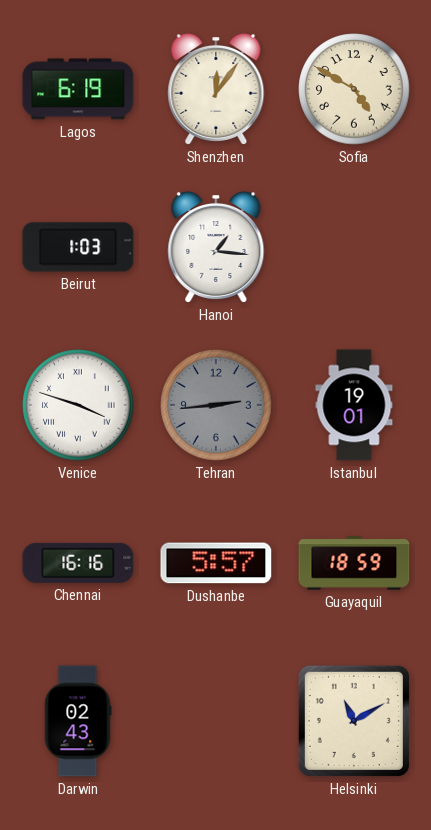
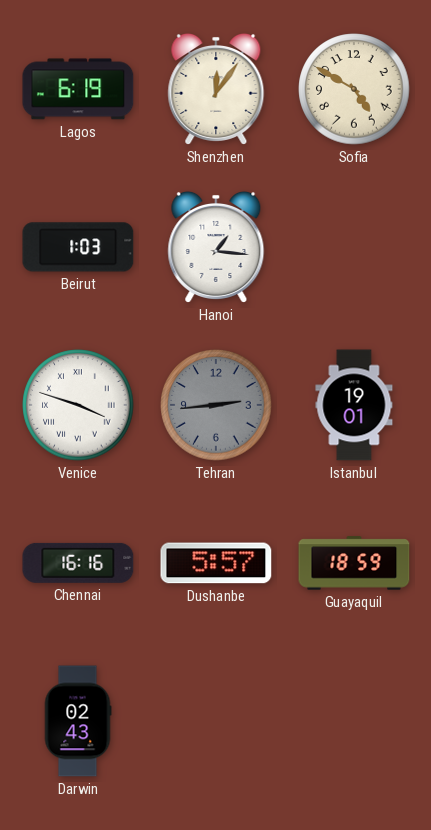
Helsinki: 11:10 -> none (354, 721)
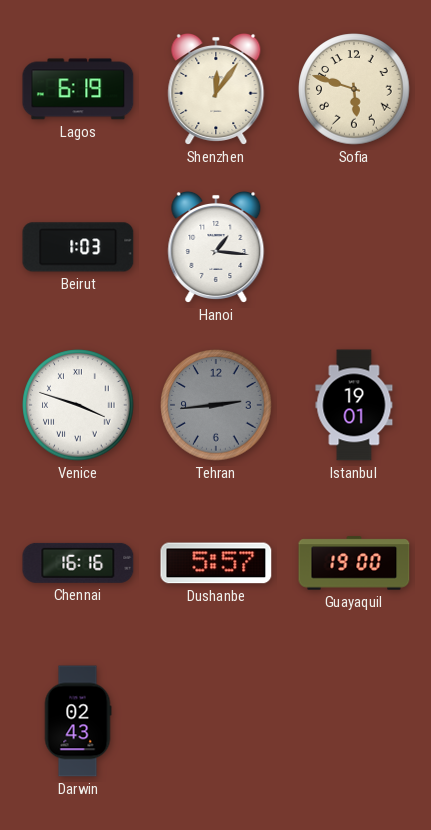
Sofia: 4:50 -> 5:48 (354, 89)
Guayaquil: 18:59 -> 19:00 (354, 563)
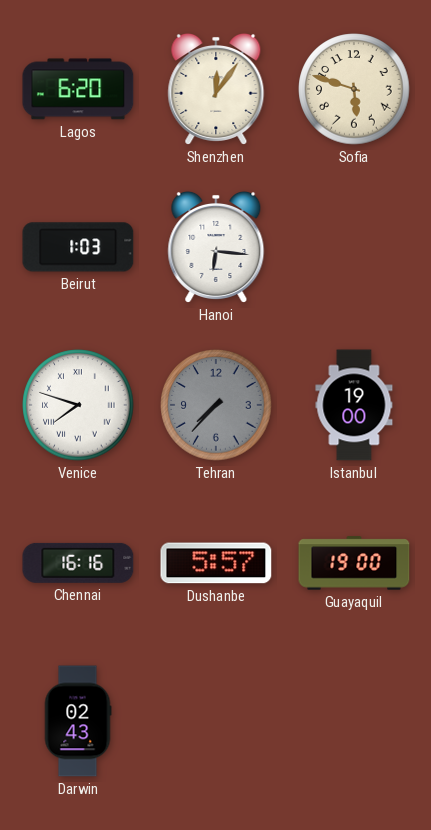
Lagos: 6:19 -> 6:20 (78, 89)
Hanoi: 1:16 -> 6:16 (216, 247)
Venice: 3:48 -> 7:48 (78, 405)
Tehran: 2:44 -> 7:37 (216, 405)
Istanbul: 19:01 -> 19:00 (354, 405)
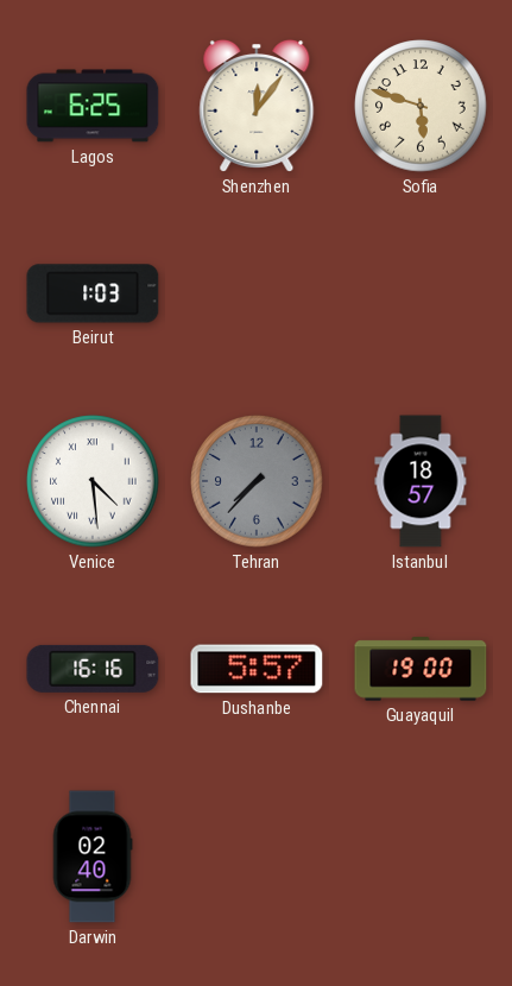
Lagos: 6:20 -> 6:25 (93, 106)
Hanoi: 6:16 -> none (216, 247)
Venice: 7:48 -> 4:29 (93, 481)
Istanbul: 19:00 -> 18:57 (421, 481)
Darwin: 02:43 -> 02:40 (93, 857)
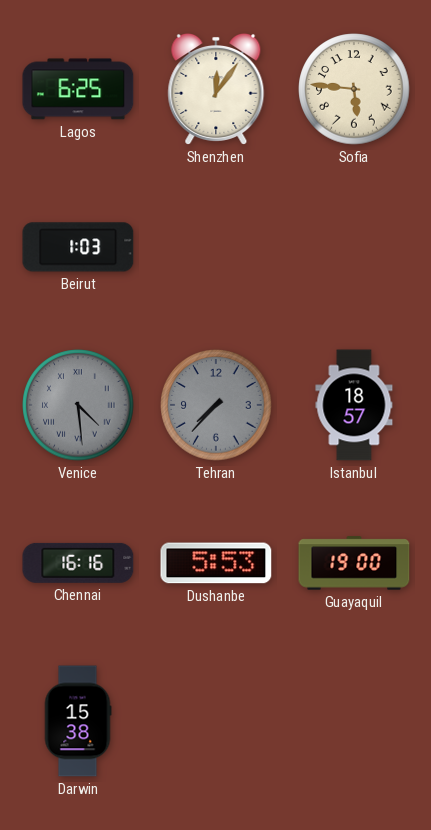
Sofia: 5:48 -> 5:46 (354, 89)
Venice dial: white -> grey (78, 405)
Dushanbe: 5:57 -> 5:53 (216, 563)
Darwin: 02:40 -> 15:38 (78, 721)
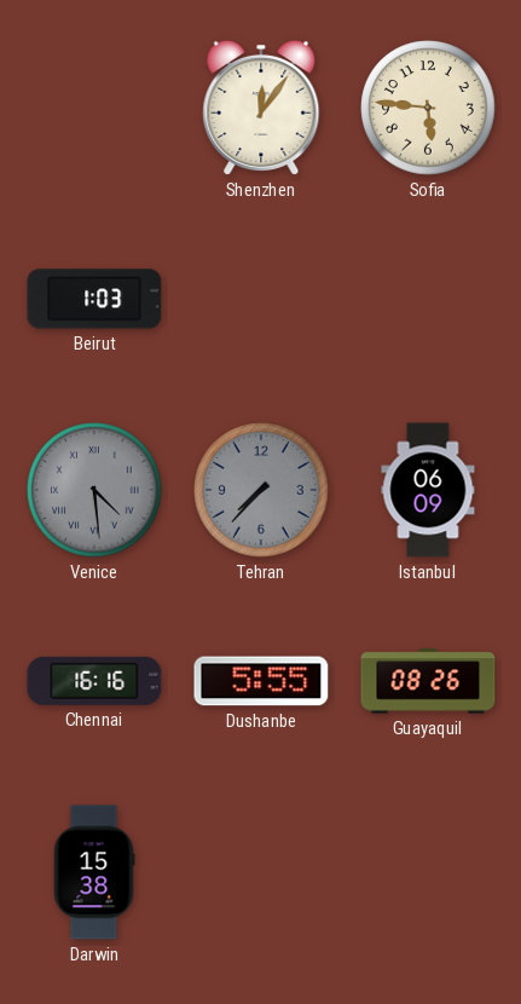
Lagos: 6:25 -> none (78, 89)
Istanbul: 18:57 -> 06:09 (428, 490)
Dushanbe: 5:53 -> 5:55 (261, 681)
Guayaquil: 19:00 -> 08:26 (428, 681)
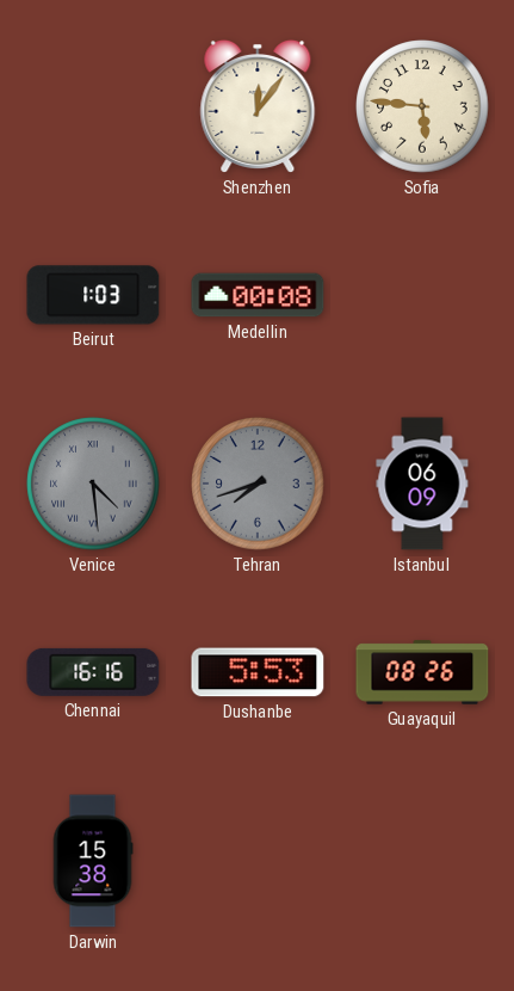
Medellin: none -> 00:08 (258, 295)
Tehran: 7:37 -> 7:42 (258, 484)
Dushanbe: 5:55 -> 5:53 (258, 672)
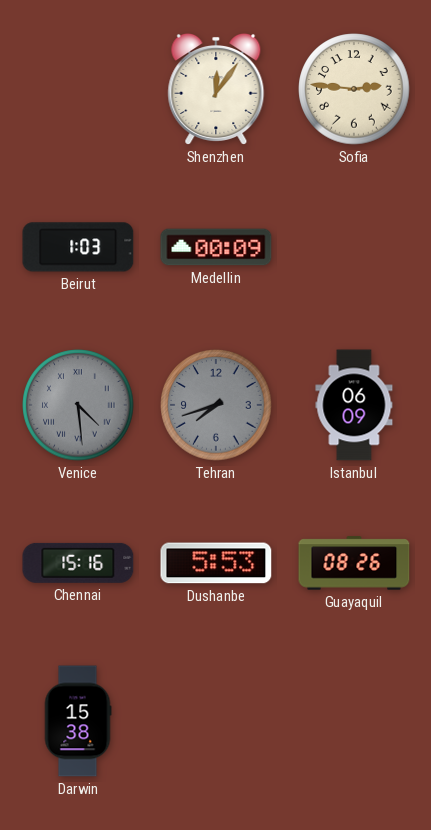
Sofia: 5:46 -> 2:46 (354, 89)
Medellin: 00:08 -> 00:09 (216, 247)
Chennai: 16:16 -> 15:16 (78, 563)
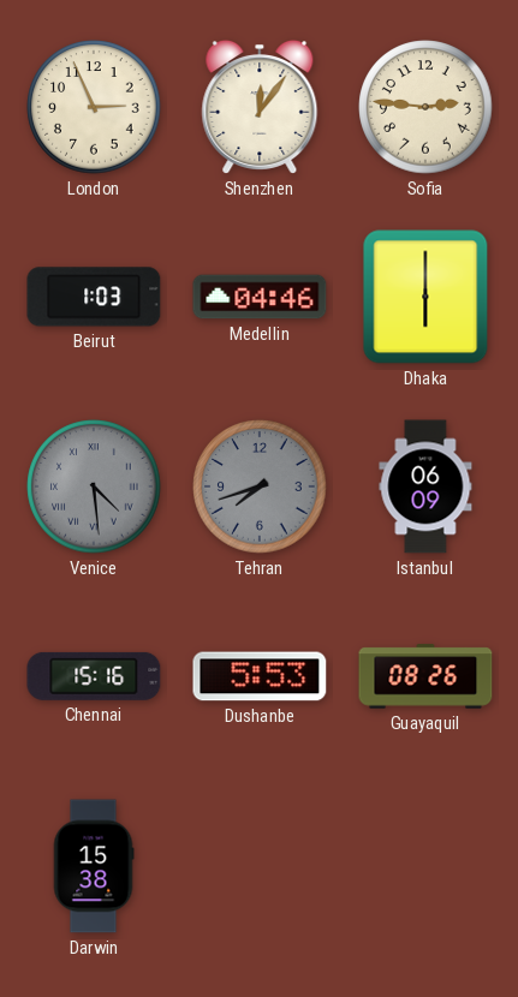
London: none -> 2:56 (94, 107)
Medellin: 00:09 -> 04:46 (260, 297)
Dhaka: none -> 6:00 (425, 297)
